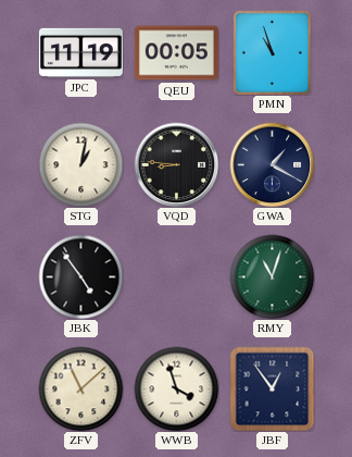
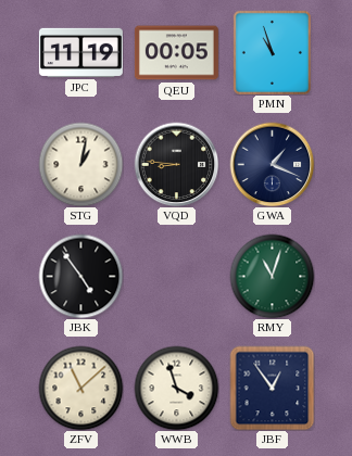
GWA: 1:20 -> 1:19 (272, 164)
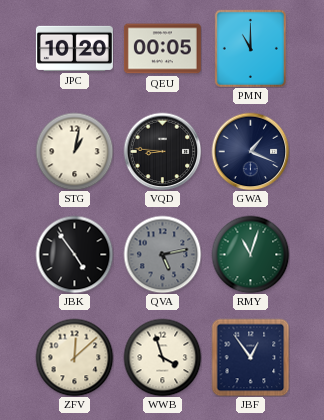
JPC: 11:19 -> 10:20 (74, 48)
PMN: 10:57 -> 11:00 (250, 48)
QVA: none -> 5:13 (162, 254)
ZFV: 11:08 -> 12:08 (74, 357)
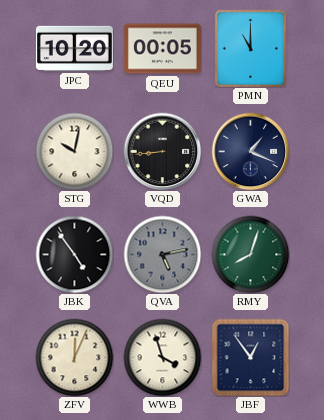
STG: 1:02 -> 10:02 (74, 151)
VQD: 8:46 -> 8:44 (162, 151)
RMY: 11:03 -> 8:03 (250, 254)
ZFV: 12:08 -> 12:04 (74, 357)
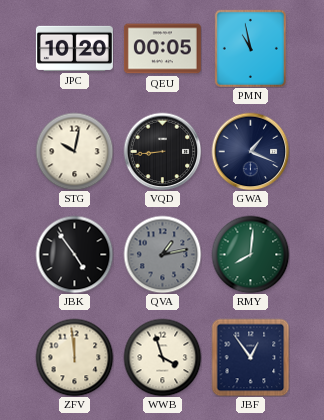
PMN: 11:00 -> 10:58 (250, 48)
QVA: 5:13 -> 1:13 (162, 254)
RMY: 8:03 -> 8:01 (250, 254)
ZFV: 12:04 -> 11:59 (74, 357)
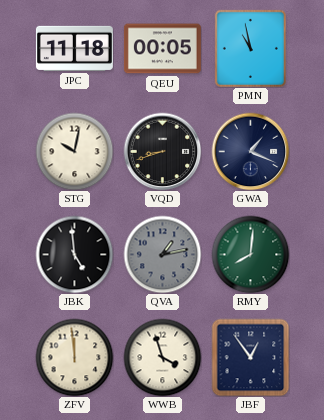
JPC: 10:20 -> 11:18 (74, 48)
VQD: 8:44 -> 8:42 (162, 151)
JBK: 4:54 -> 4:59 (74, 254)
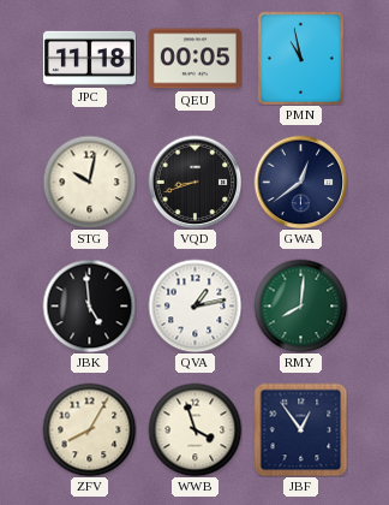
GWA: 1:19 -> 12:39 (300, 182)
QVA dial: grey -> white (194, 305)
ZFV: 11:59 -> 8:05 (89, 429)
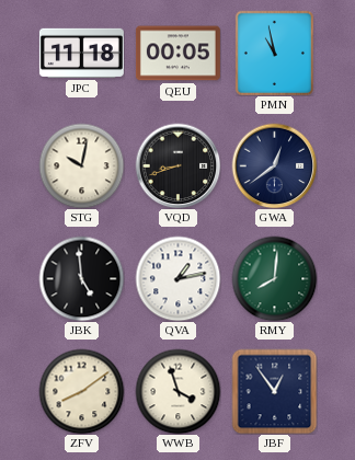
ZFV: 8:05 -> 8:09 (81, 391)
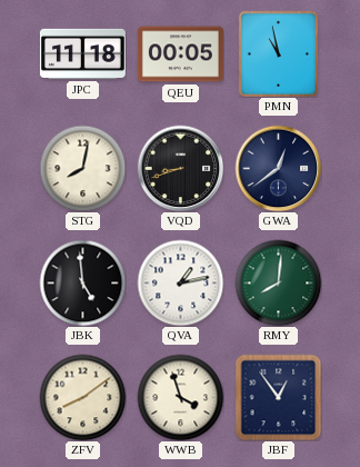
STG: 10:02 -> 8:02 (82, 168)
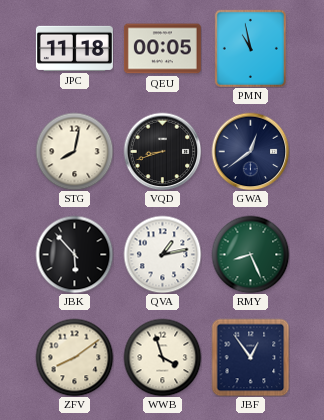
JBK: 4:59 -> 5:53 (74, 254)
RMY: 8:01 -> 8:26 (250, 254)
